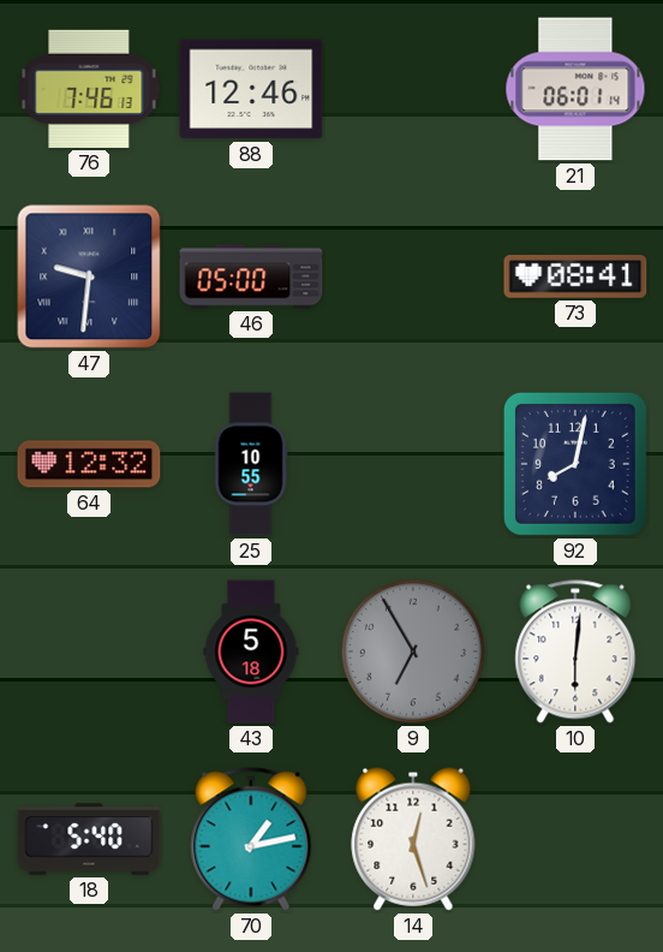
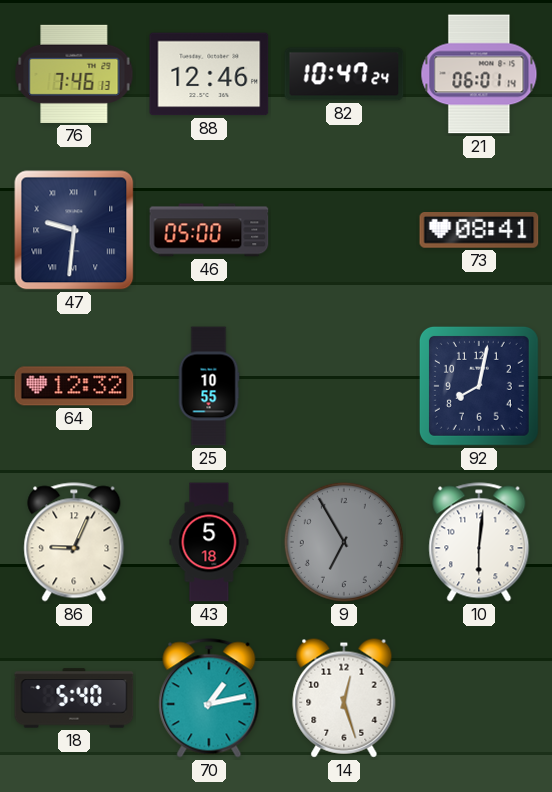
82: none -> 10:47 (344, 74)
86: none -> 9:04 (74, 542)
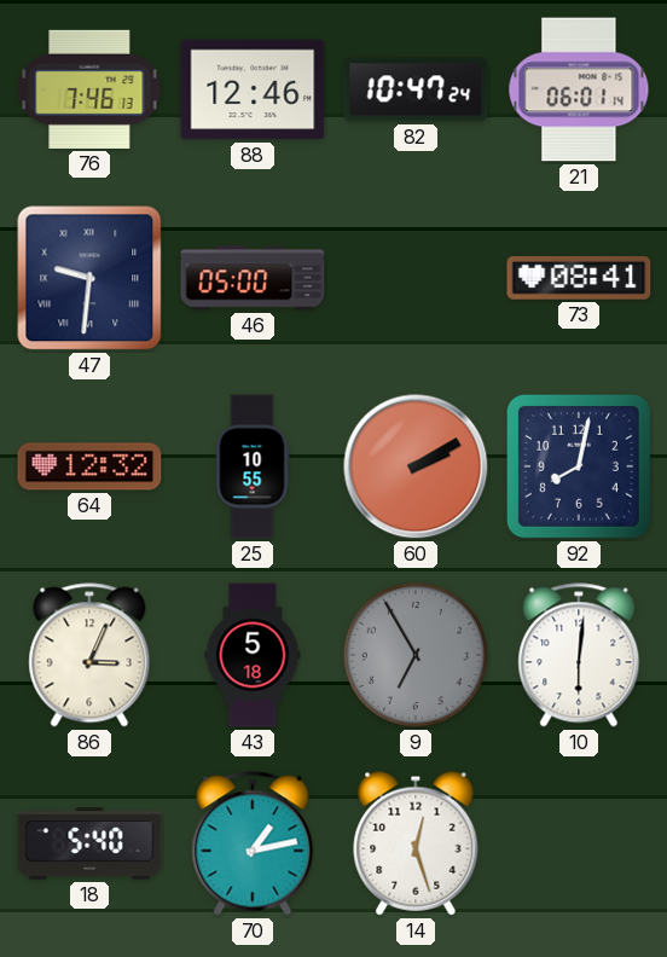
60: none -> 2:10 (416, 466)
86: 9:04 -> 3:04 (89, 655)
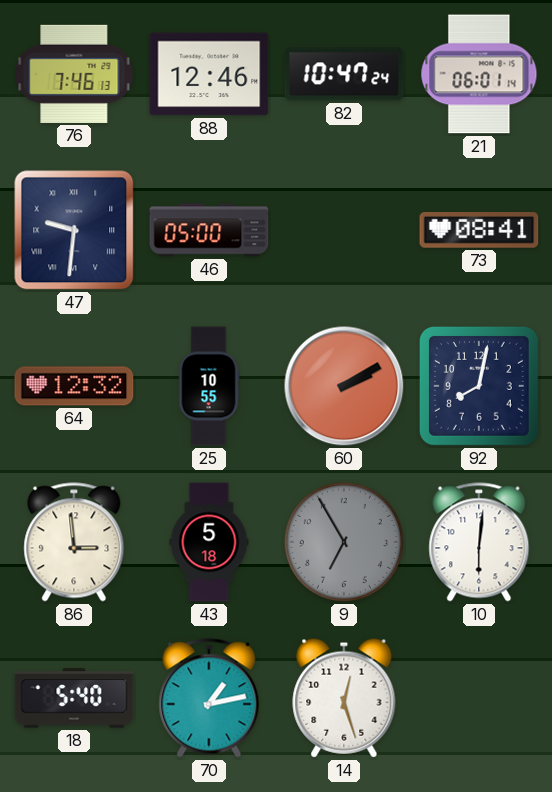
86: 3:04 -> 2:59 (74, 542)
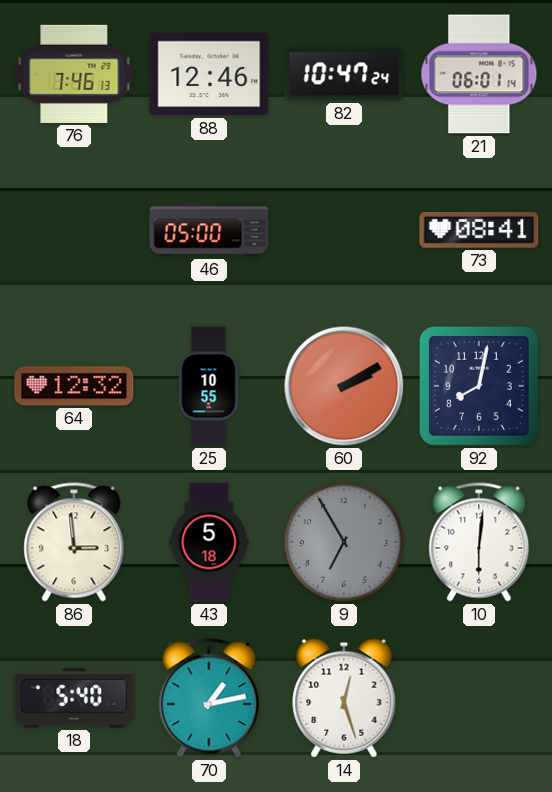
47: 9:31 -> none (74, 230)
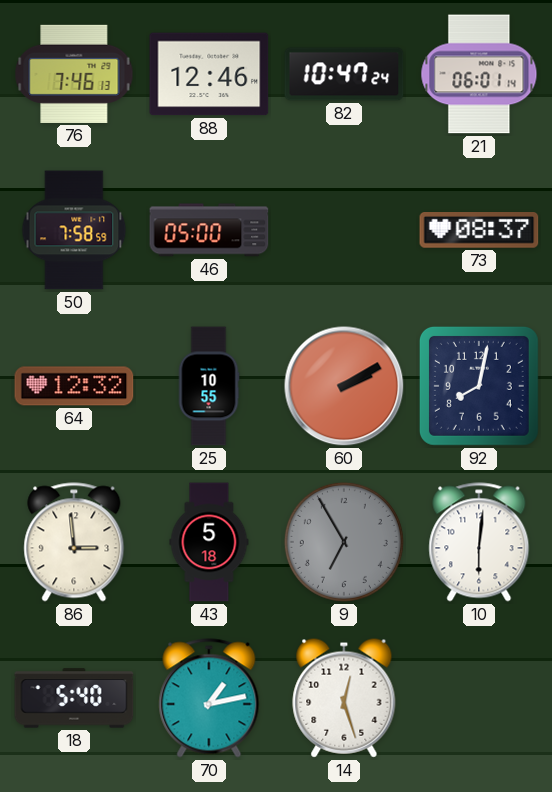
50: none -> 7:58 (74, 230)
73: 08:41 -> 08:37 (479, 231)
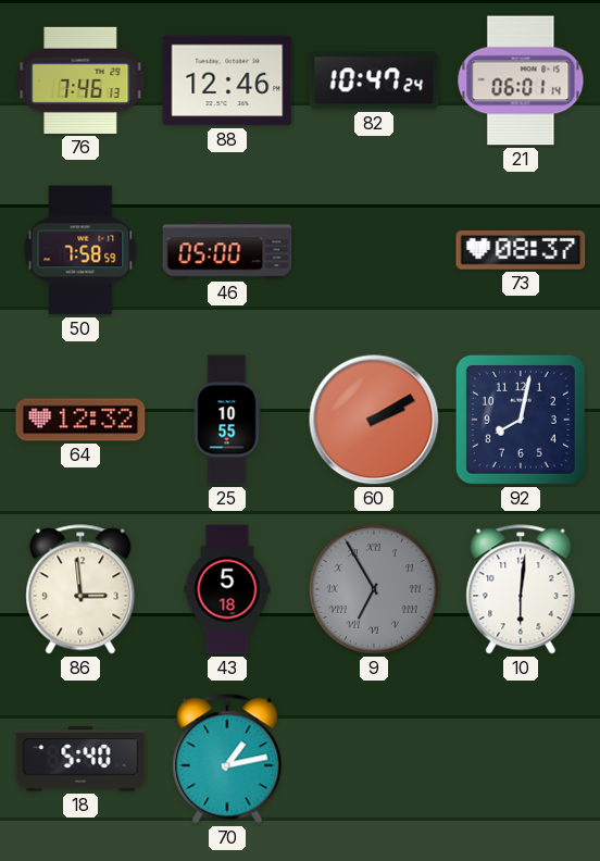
9 numerals: Arabic -> Roman (374, 589)
14: 12:27 -> none (344, 698)
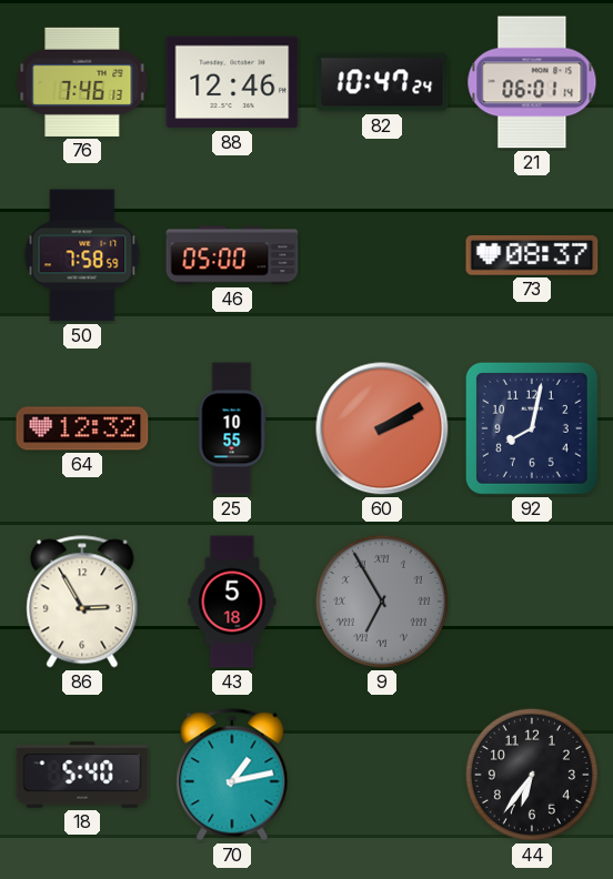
86: 2:59 -> 2:55 (82, 602)
10: 6:01 -> none (521, 589)
44: none -> 6:36 (532, 775)
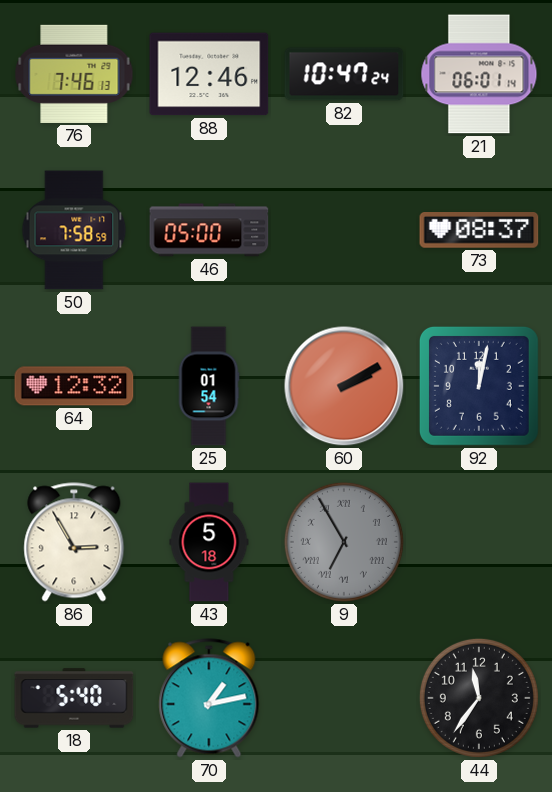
25: 10:55 -> 01:54 (209, 386)
92: 8:02 -> 12:02 (479, 386)
44: 6:36 -> 11:36 (479, 698)
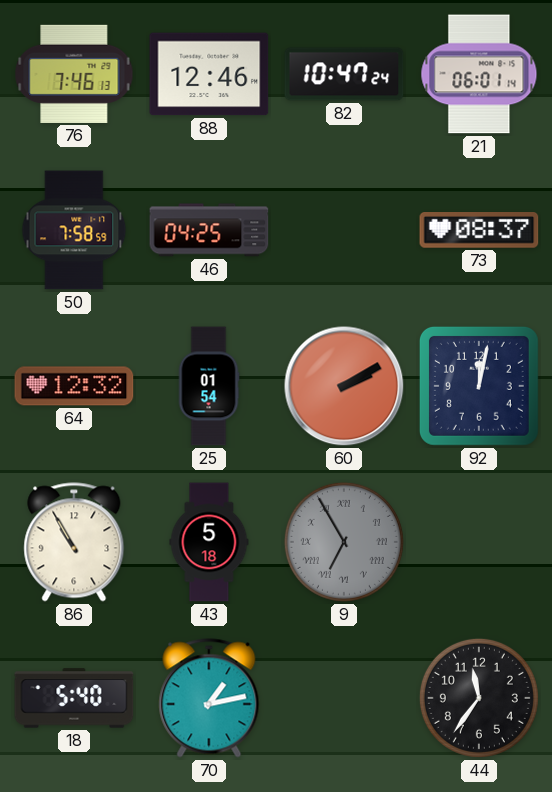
46: 05:00 -> 04:25 (209, 230)
86: 2:55 -> 10:55 (74, 542)
